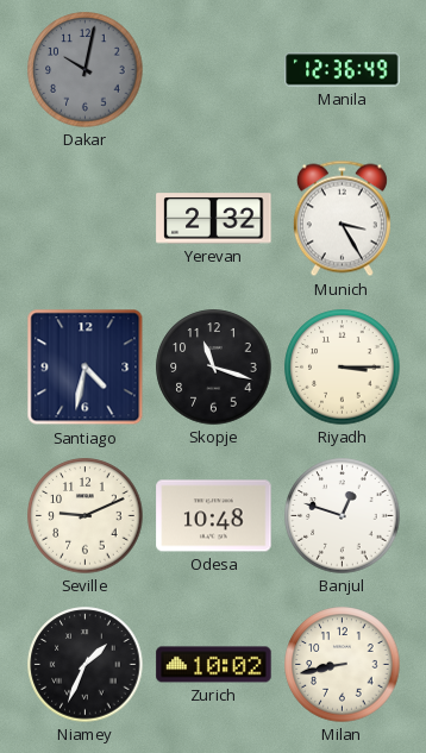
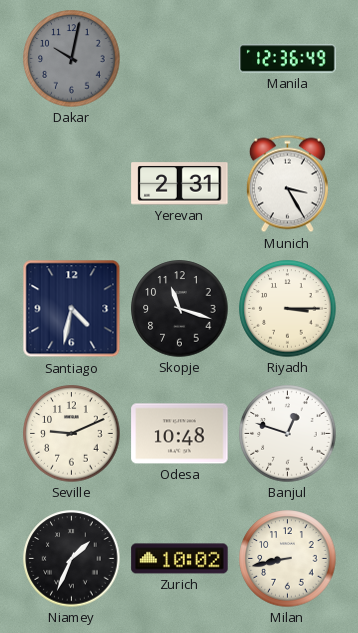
Yerevan: 2:32 -> 2:31 (180, 184)
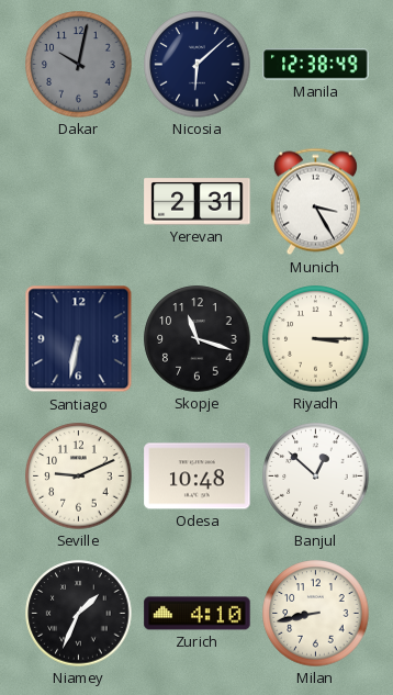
Nicosia: none -> 6:08 (198, 65)
Manila: 12:36 -> 12:38 (316, 65)
Santiago: 4:32 -> 6:32 (79, 339)
Banjul: 12:48 -> 12:52 (316, 477)
Zurich: 10:02 -> 4:10 (198, 614)
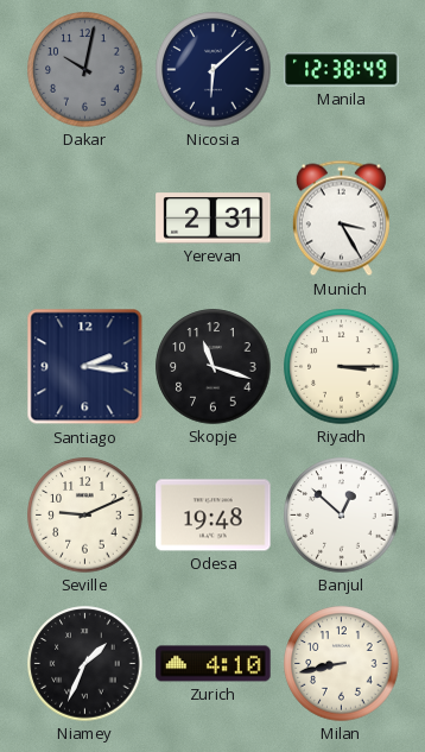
Santiago: 6:32 -> 2:16 (85, 367)
Odesa: 10:48 -> 19:48 (214, 516)
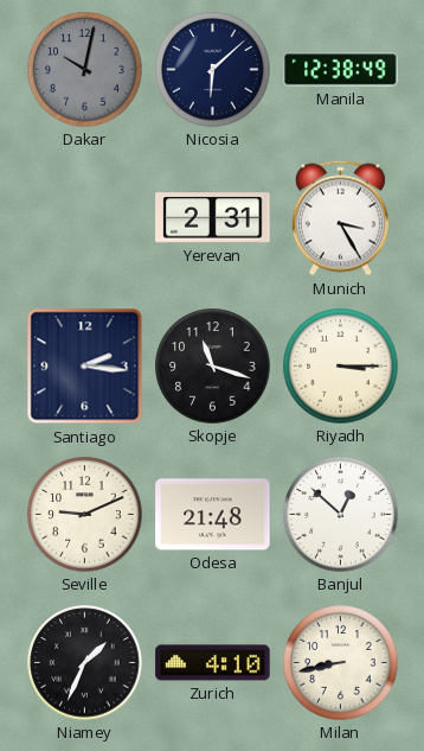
Odesa: 19:48 -> 21:48 (213, 515)
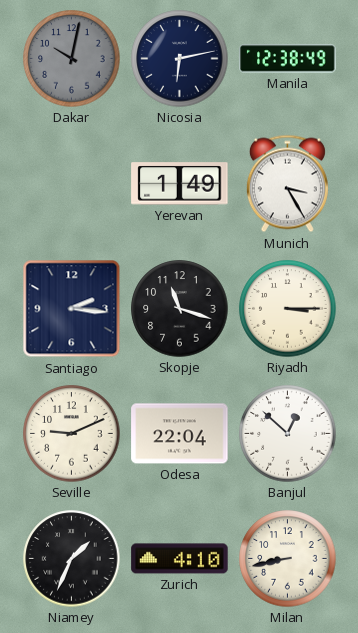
Nicosia: 6:08 -> 6:13 (180, 59)
Yerevan: 2:31 -> 1:49 (180, 184)
Odesa: 21:48 -> 22:04 (180, 434)
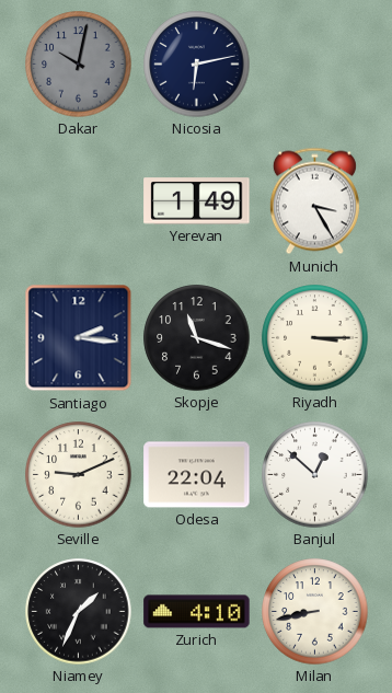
Manila: 12:38 -> none (288, 59)
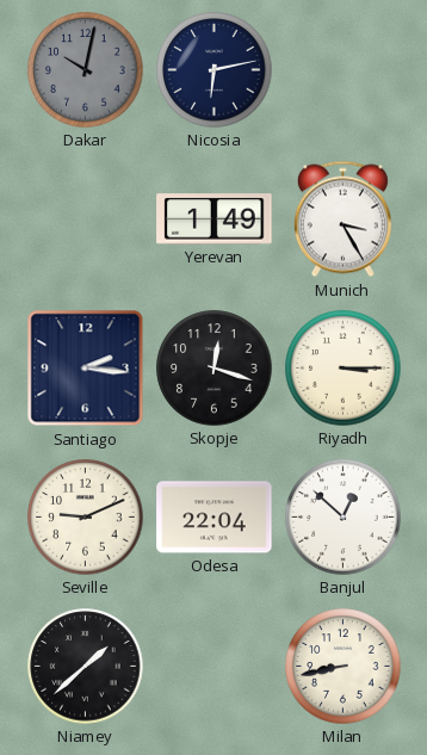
Skopje: 11:18 -> 12:18 (215, 369)
Niamey: 1:34 -> 1:38 (86, 667)
Zurich: 4:10 -> none (197, 612)
